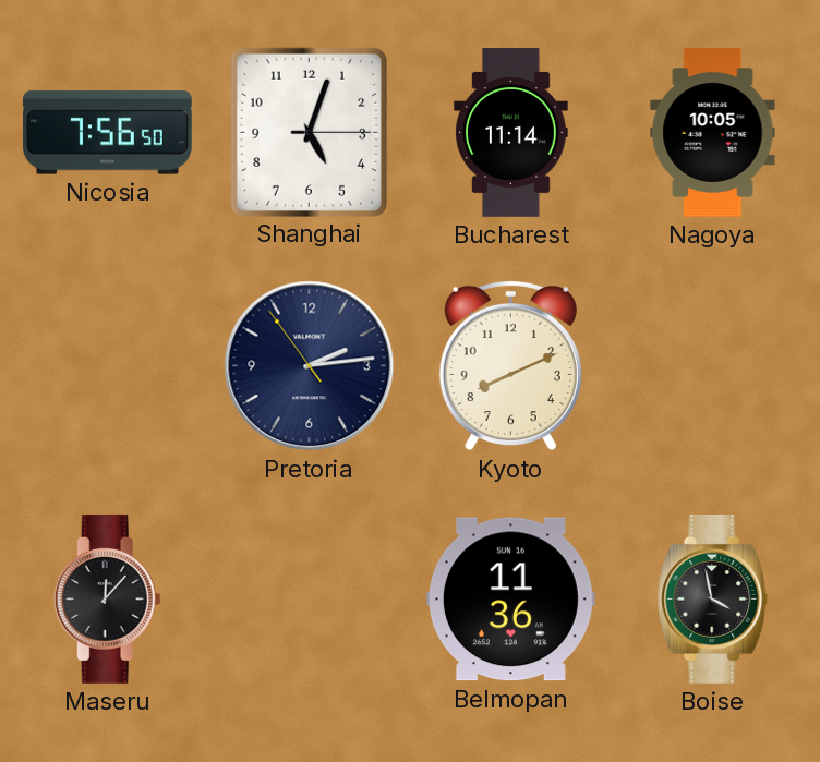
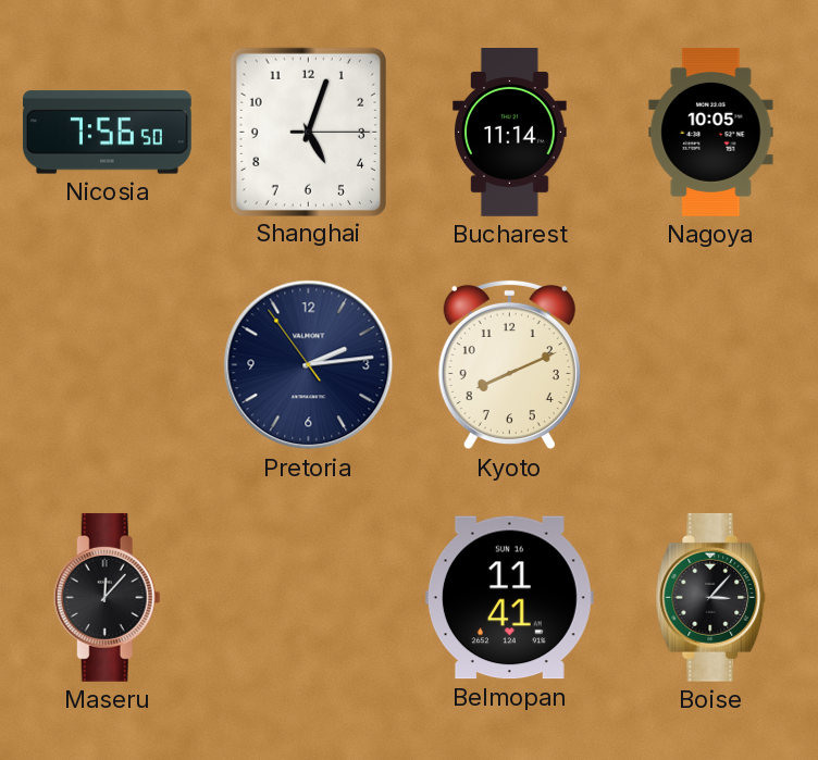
Belmopan: 11:36 -> 11:41 (509, 598)
Boise: 3:58 -> 3:07 (711, 597)
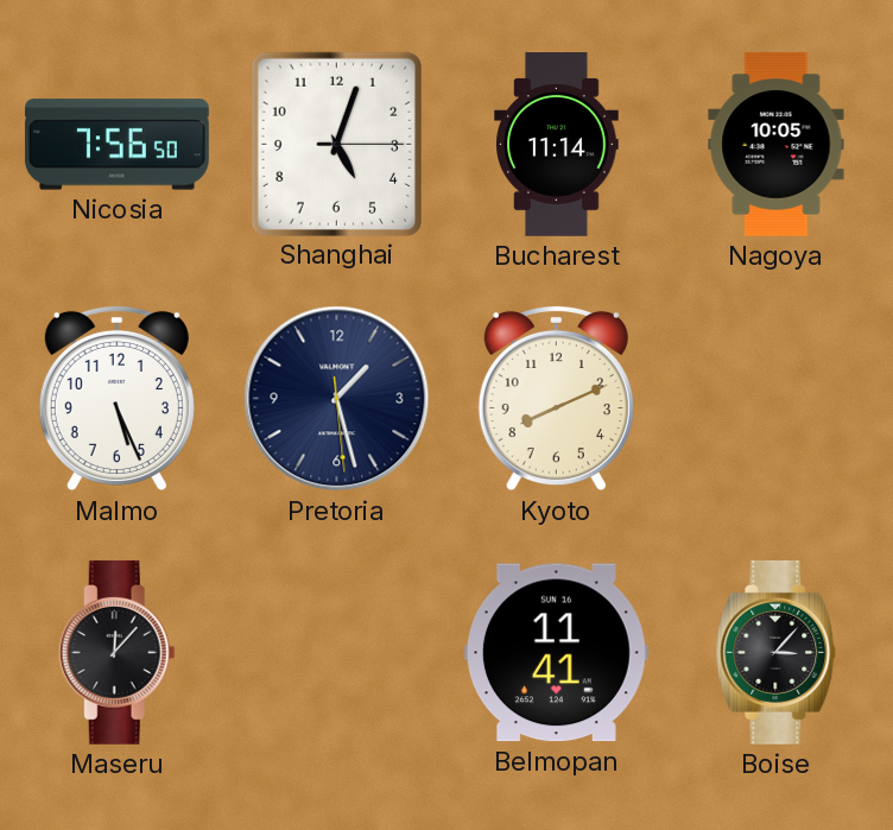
Malmo: none -> 5:26 (116, 399)
Pretoria: 2:13 -> 1:27 (337, 399)
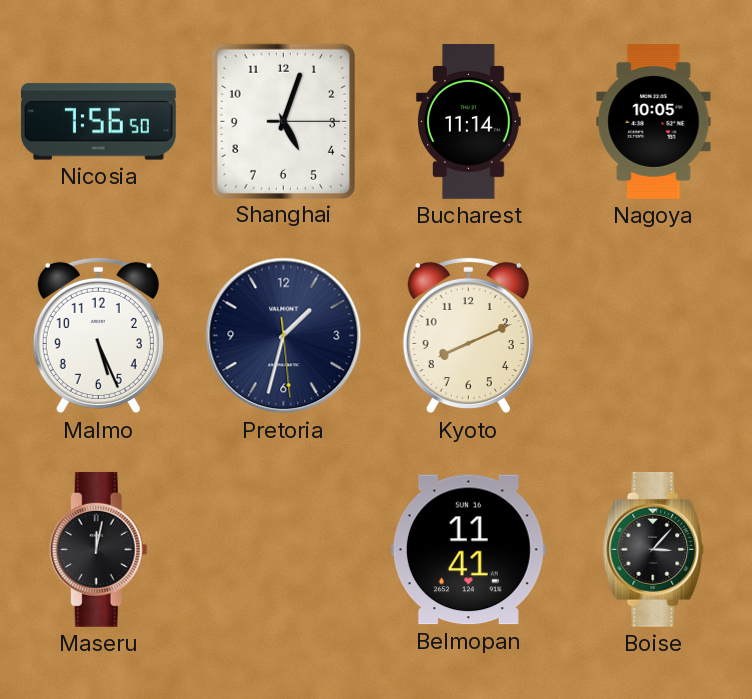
Pretoria: 1:27 -> 1:32 (284, 336)
Maseru: 12:07 -> 12:02 (98, 549)
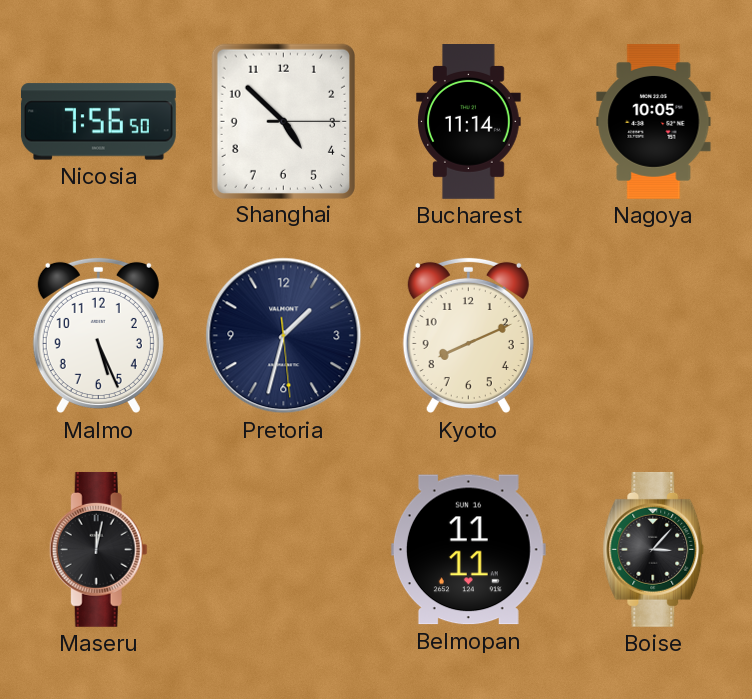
Shanghai: 5:03 -> 4:52 (283, 121)
Belmopan: 11:41 -> 11:11 (468, 550)
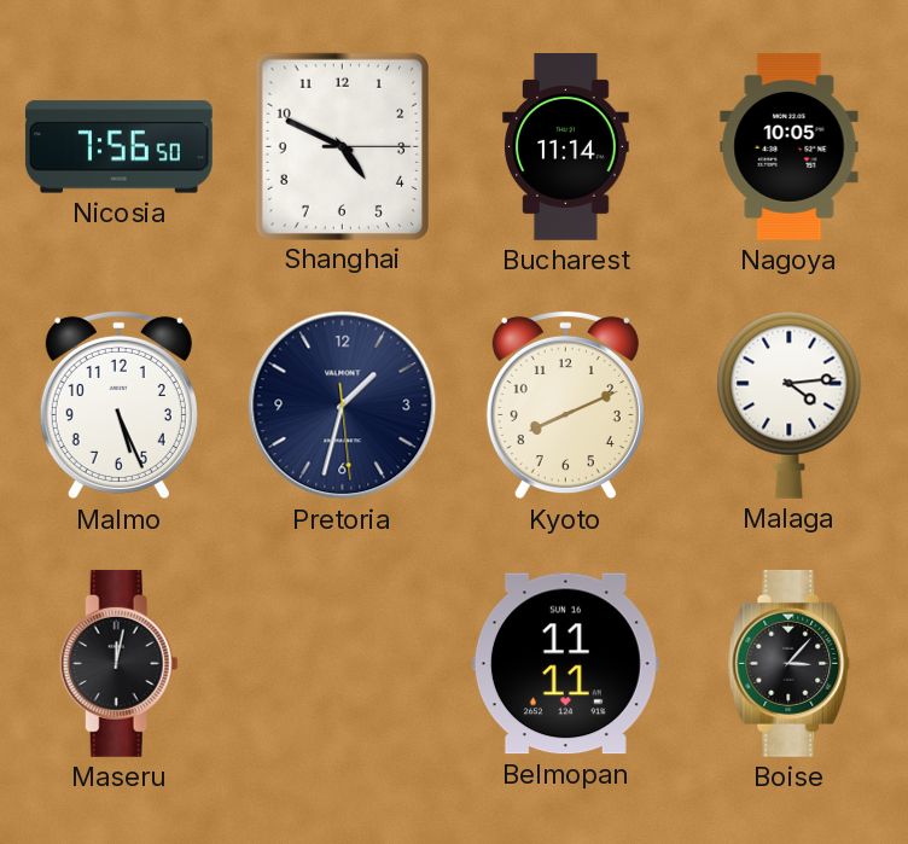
Shanghai: 4:52 -> 4:49 (342, 146)
Malaga: none -> 4:14 (790, 404)
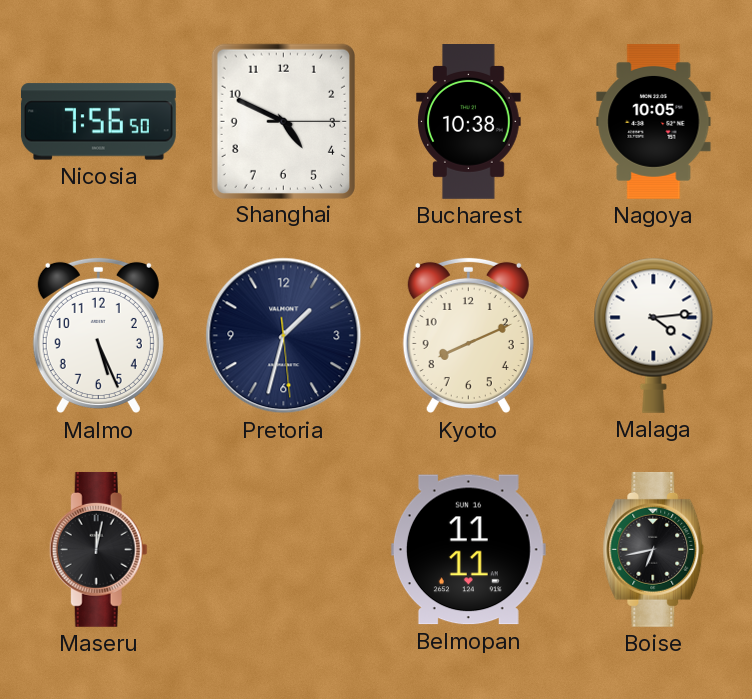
Bucharest: 11:14 -> 10:38 (469, 122)
Boise: 3:07 -> 6:43 (654, 549)
